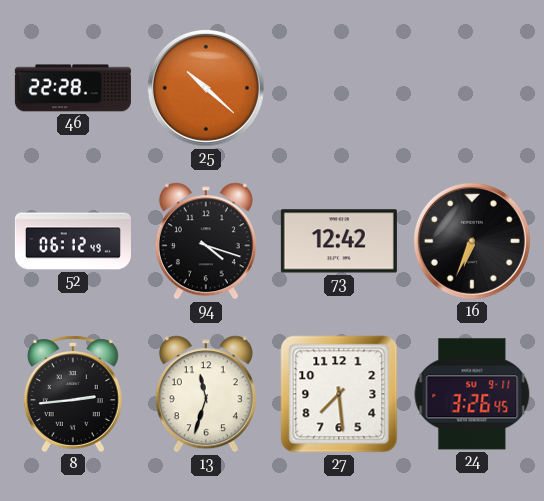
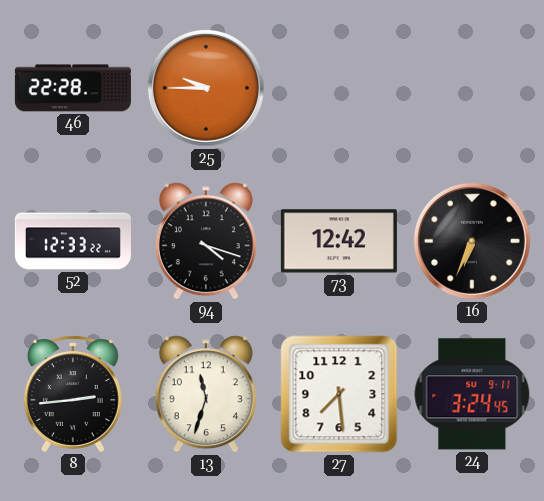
25: 10:22 -> 9:45 (206, 88)
52: 06:12 -> 12:33 (73, 241)
24: 3:26 -> 3:24 (472, 394)
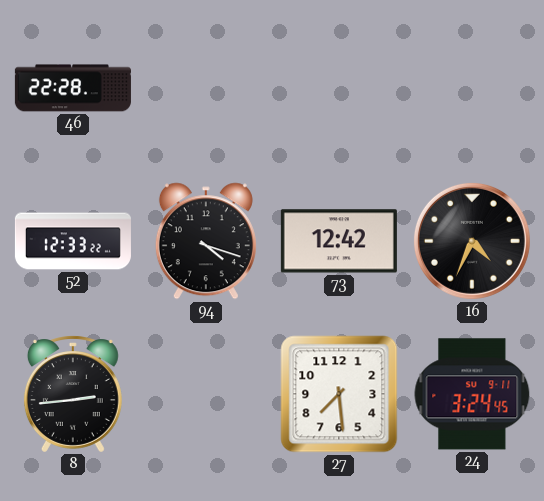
25: 9:45 -> none (206, 88)
16: 6:34 -> 4:34 (472, 241)
13: 11:33 -> none (206, 394)
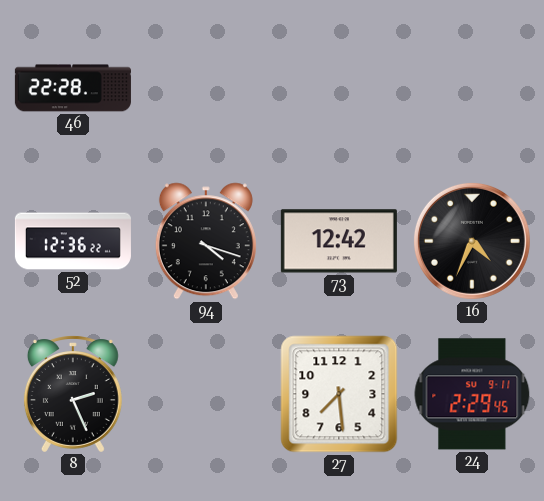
52: 12:33 -> 12:36 (73, 241)
8: 2:44 -> 2:26 (73, 394)
24: 3:24 -> 2:29 (472, 394)
